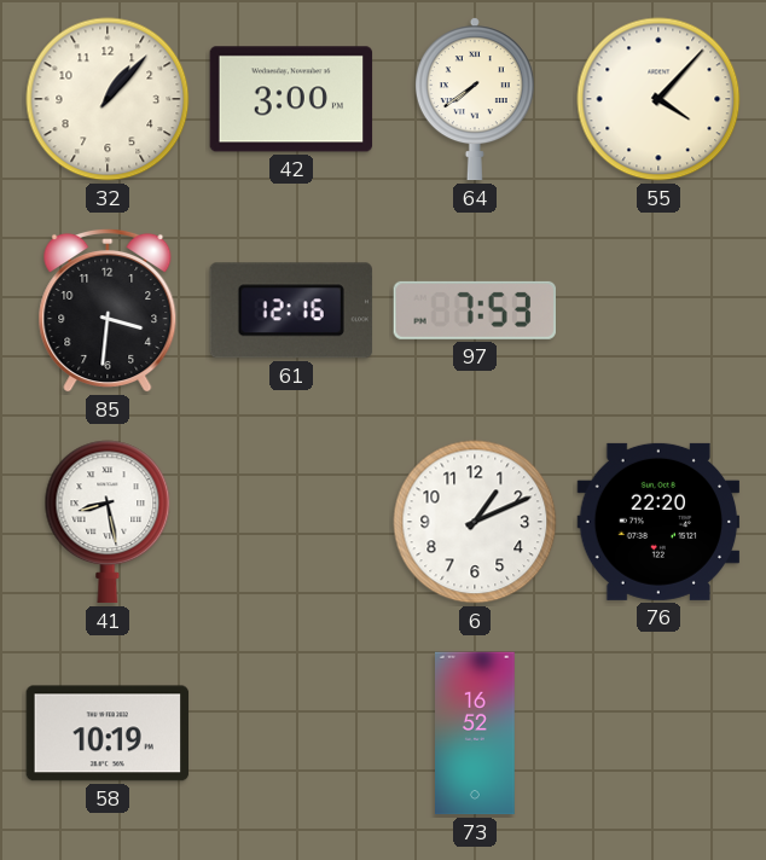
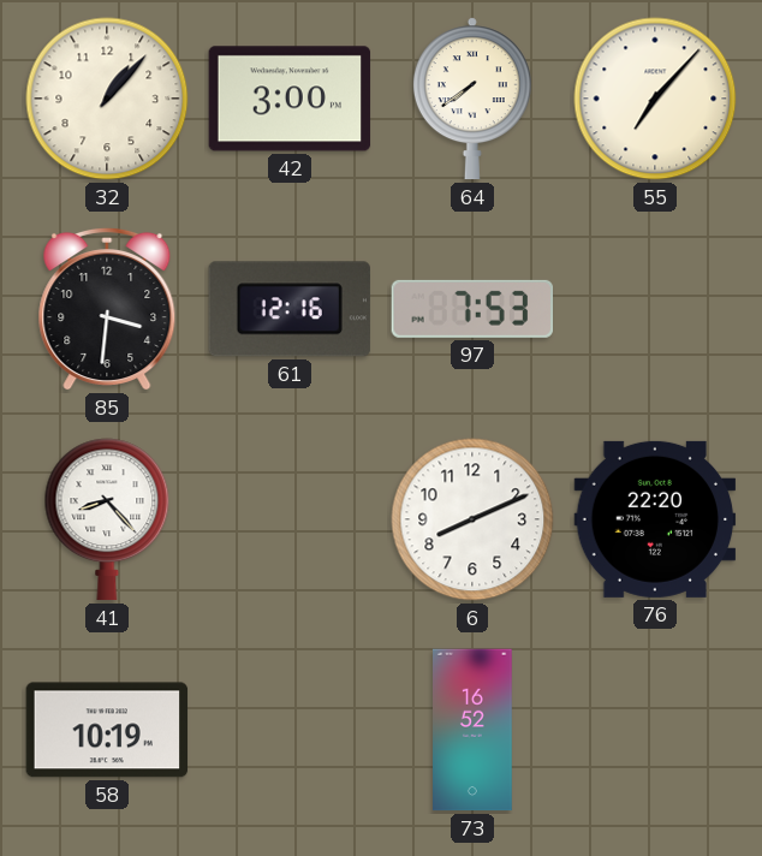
55: 4:07 -> 7:07 (655, 99)
41: 8:28 -> 8:23 (107, 519)
6: 1:11 -> 8:11 (472, 519)
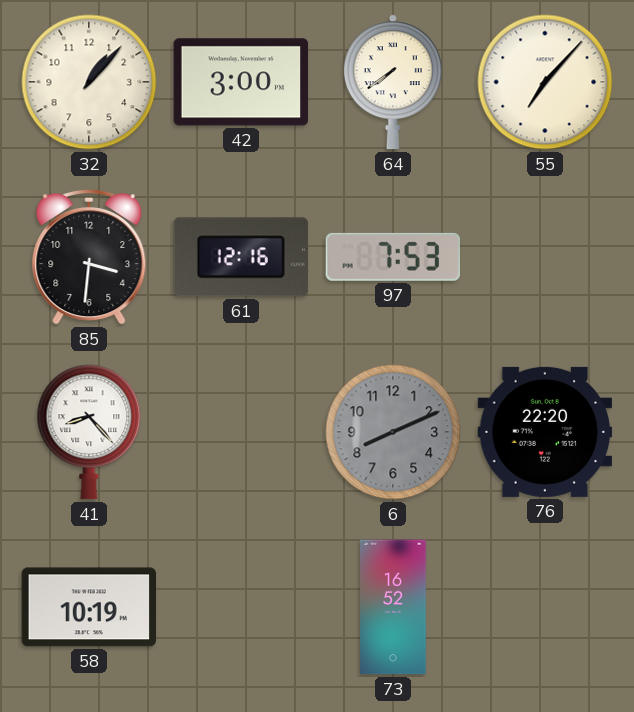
6 dial: white -> grey (393, 432)
